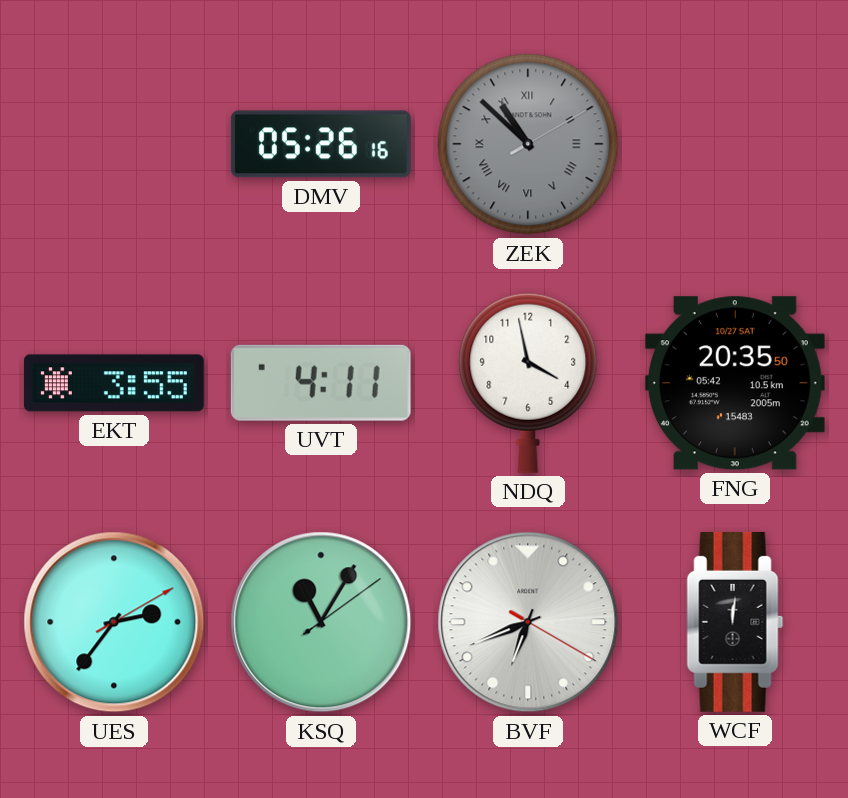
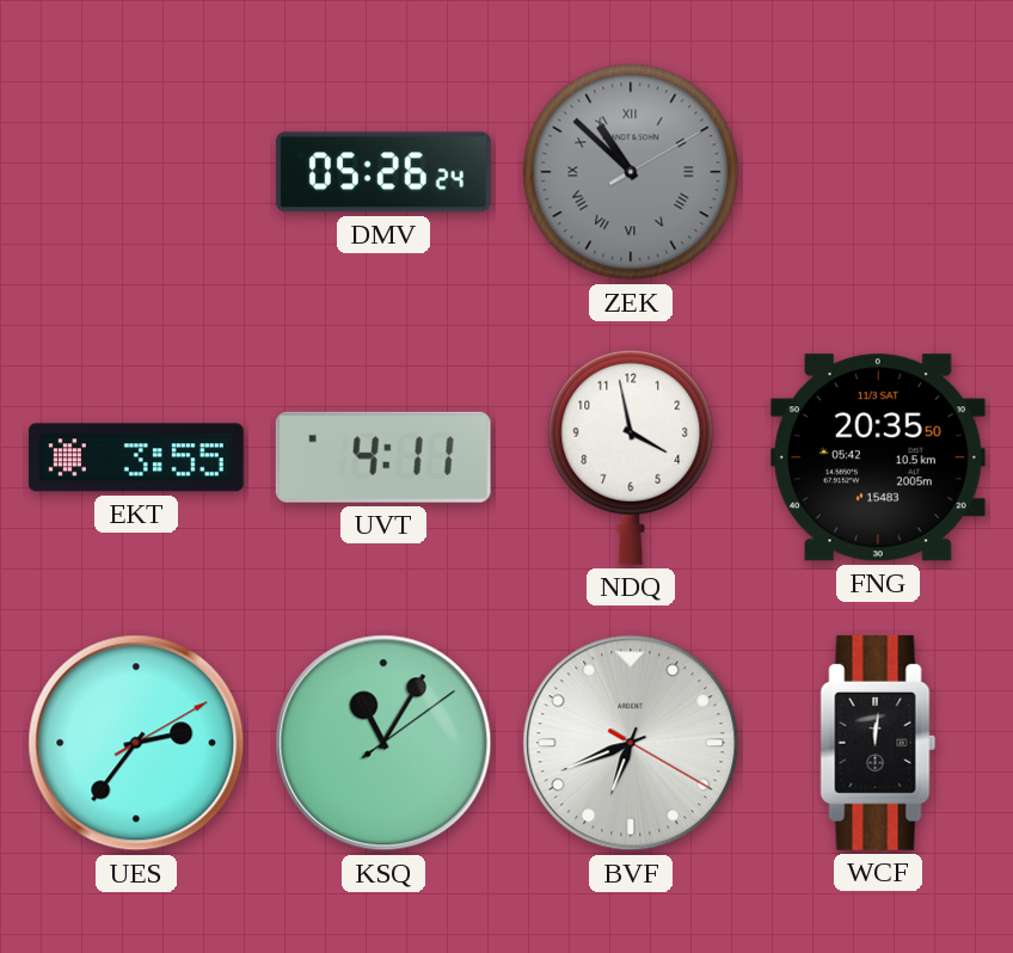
DMV: 05:26:16 -> 05:26:24 (383, 172)
FNG date: 10/27 SAT -> 11/3 SAT (878, 457)
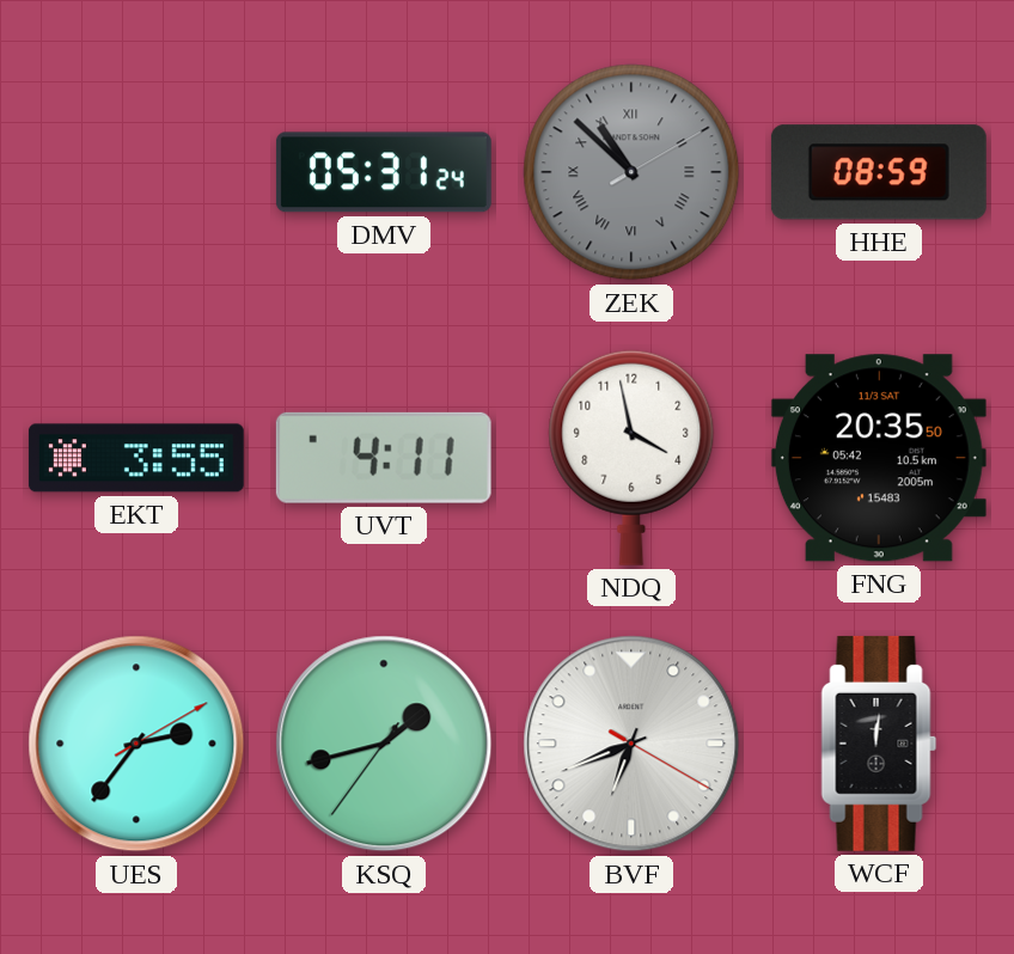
DMV: 05:26 -> 05:31 (384, 172)
HHE: none -> 08:59 (879, 172)
KSQ: 11:05 -> 1:42 (384, 744)
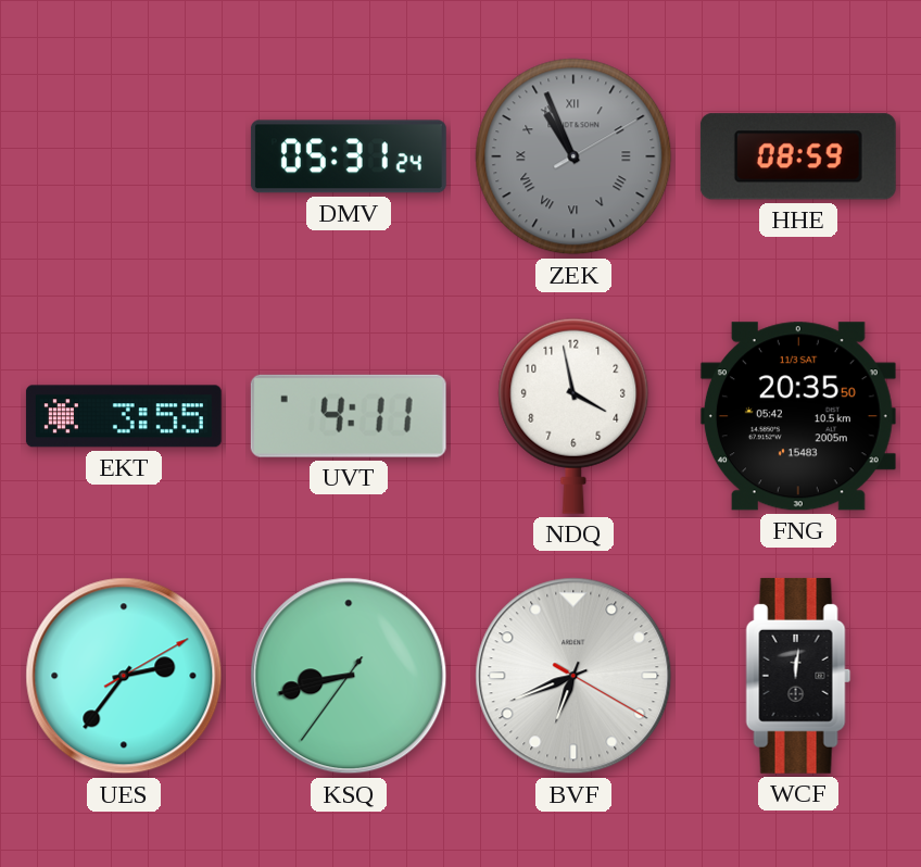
ZEK: 10:52 -> 10:56 (573, 156)
KSQ: 1:42 -> 8:42 (349, 676)
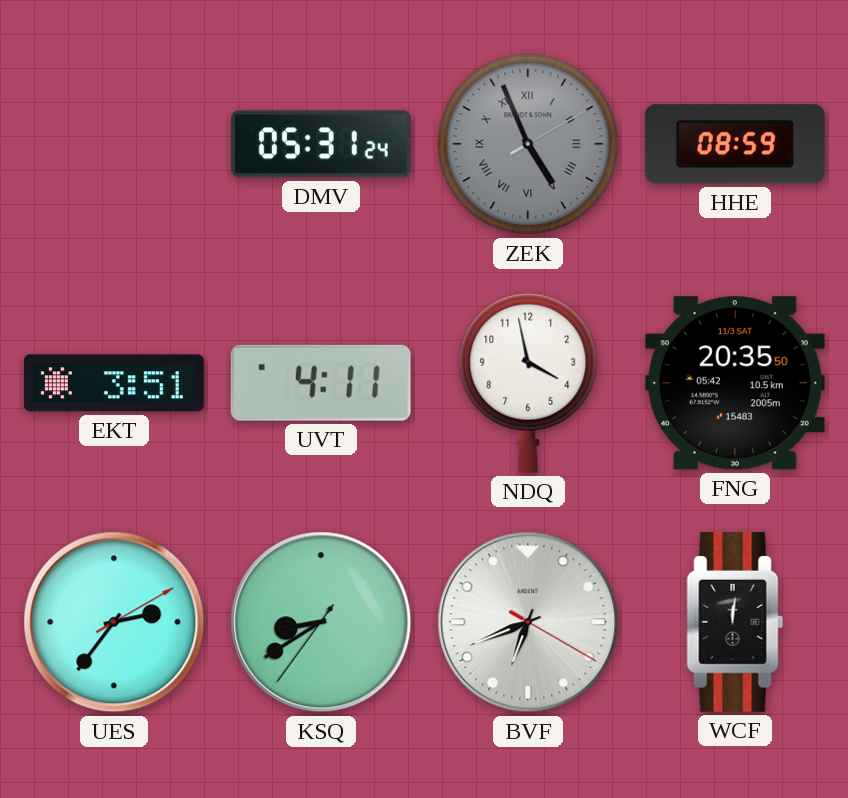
ZEK: 10:56 -> 4:56 (528, 144)
EKT: 3:55 -> 3:51 (114, 383)
KSQ: 8:42 -> 8:39 (321, 622)
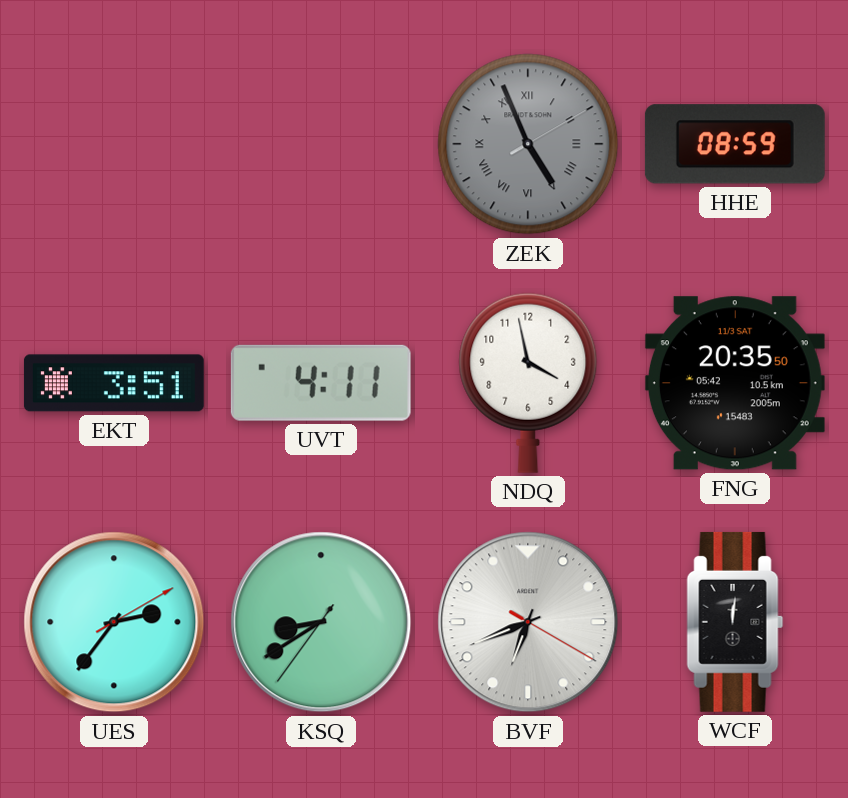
DMV: 05:31 -> none (321, 144)
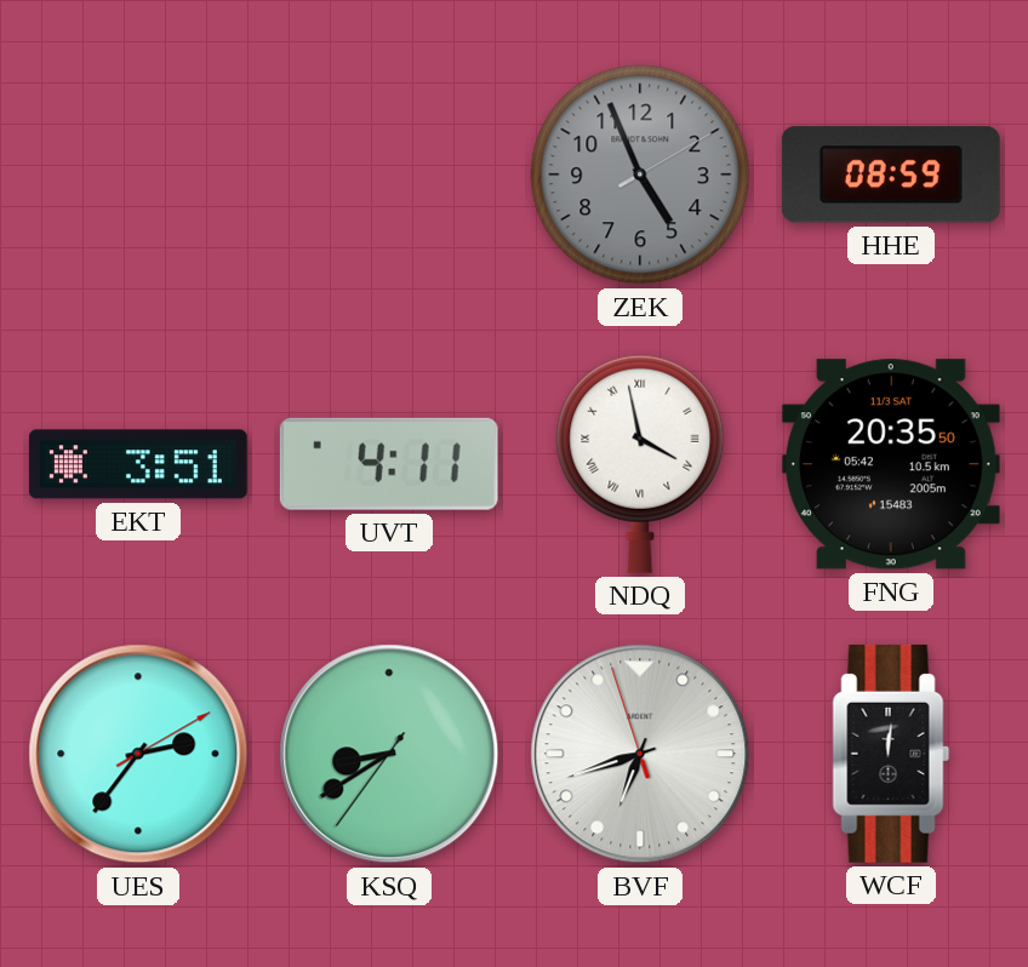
ZEK numerals: Roman -> Arabic (640, 174)
NDQ numerals: Arabic -> Roman (640, 464)
BVF: 6:41:20 -> 6:41:57 (640, 754)
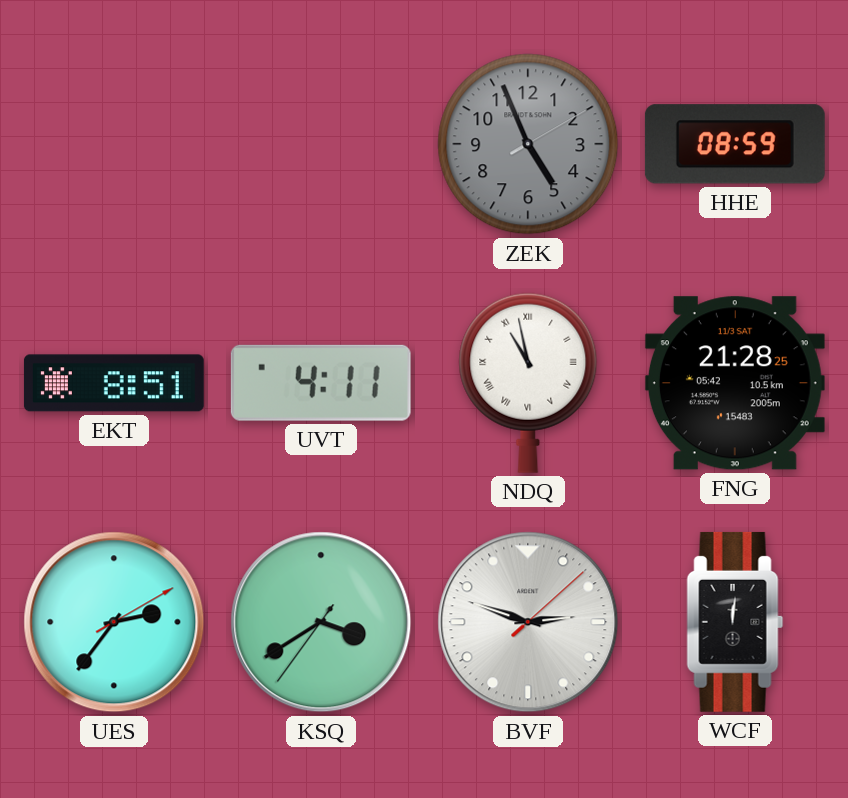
EKT: 3:51 -> 8:51 (114, 383)
NDQ: 3:58 -> 10:58 (528, 383)
FNG: 20:35 -> 21:28 (735, 383)
KSQ: 8:39 -> 3:39 (321, 622)
BVF: 6:41 -> 2:48 (528, 622)
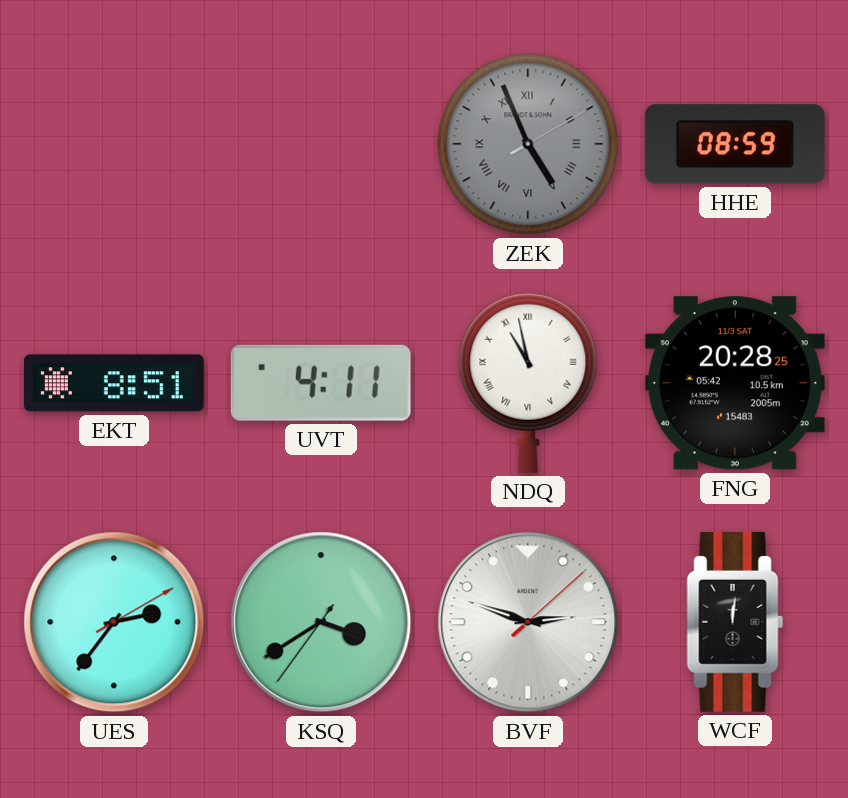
ZEK numerals: Arabic -> Roman (528, 144)
FNG: 21:28 -> 20:28 (735, 383)
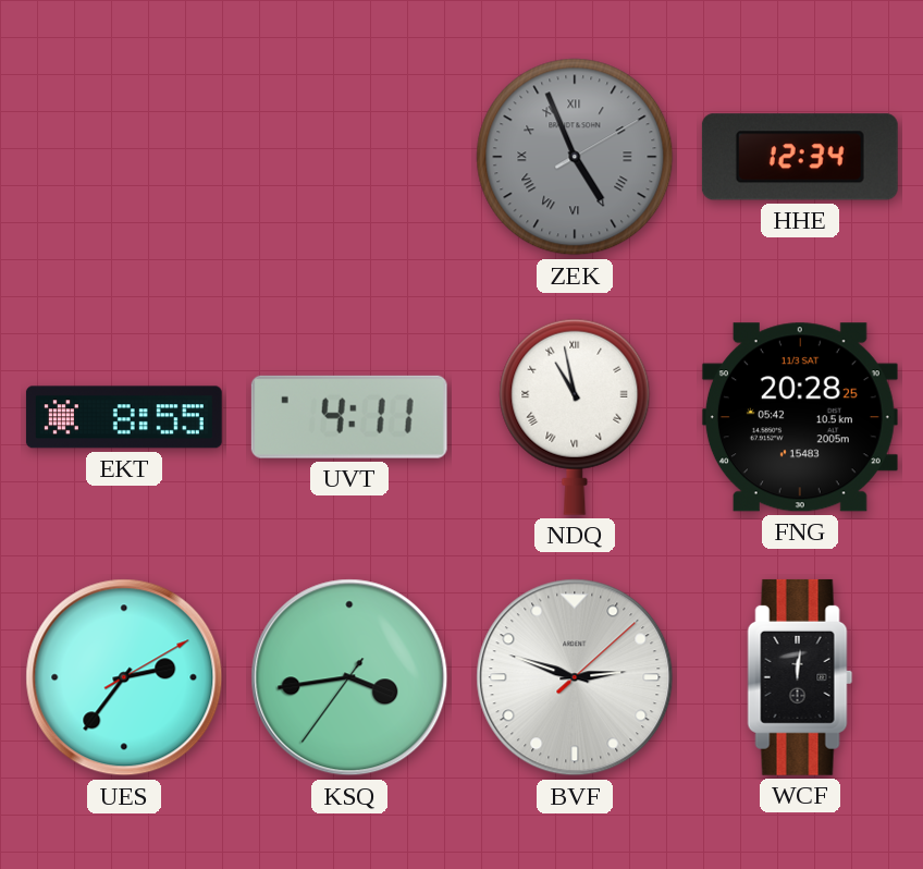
HHE: 08:59 -> 12:34 (800, 157)
EKT: 8:51 -> 8:55 (124, 417)
KSQ: 3:39 -> 3:43 (349, 677)
